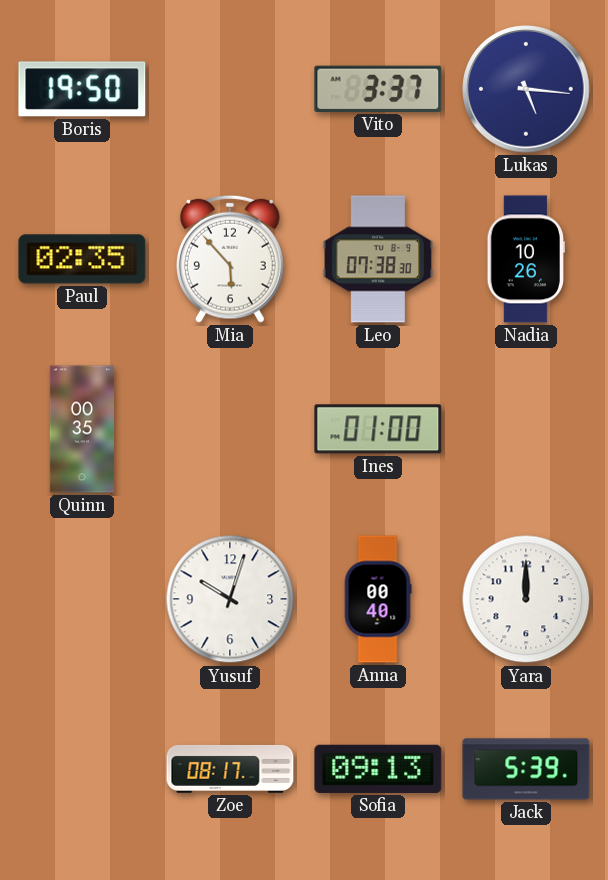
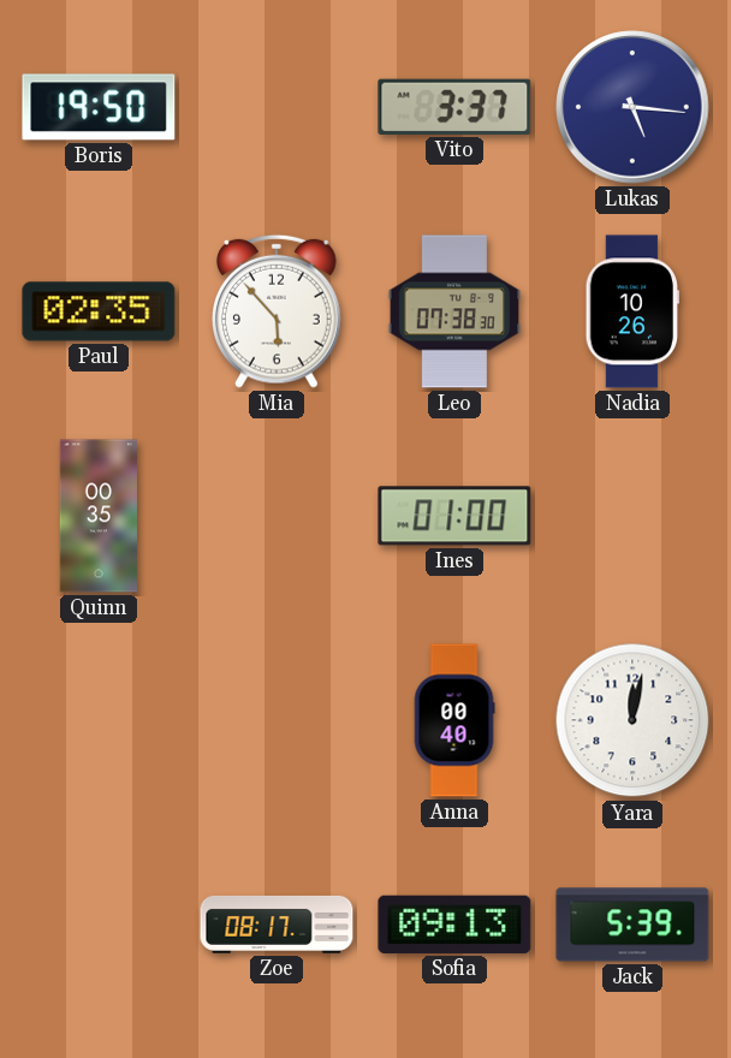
Yusuf: 10:03 -> none (230, 599)
Yara: 12:00 -> 12:02 (632, 720)
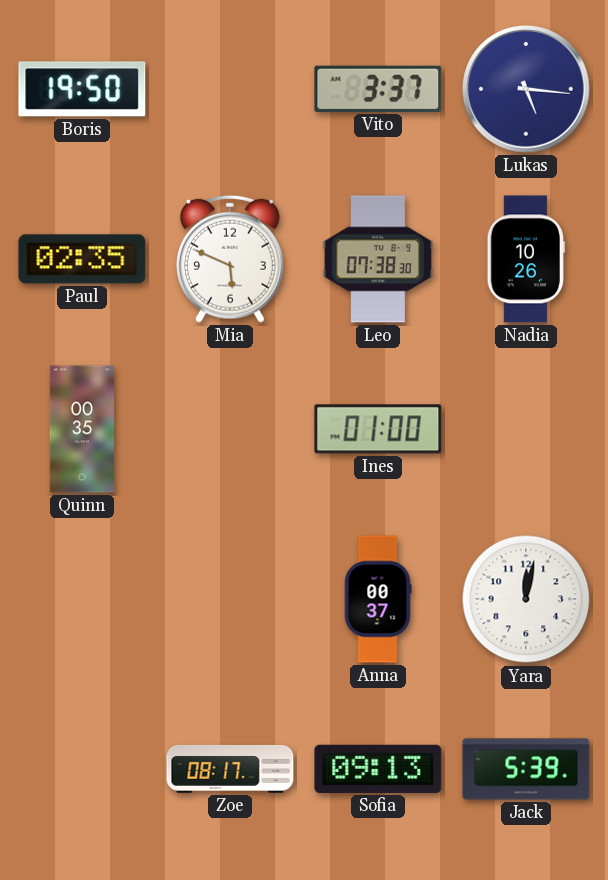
Mia: 5:53 -> 5:49 (231, 259)
Anna: 00:40 -> 00:37 (378, 599)
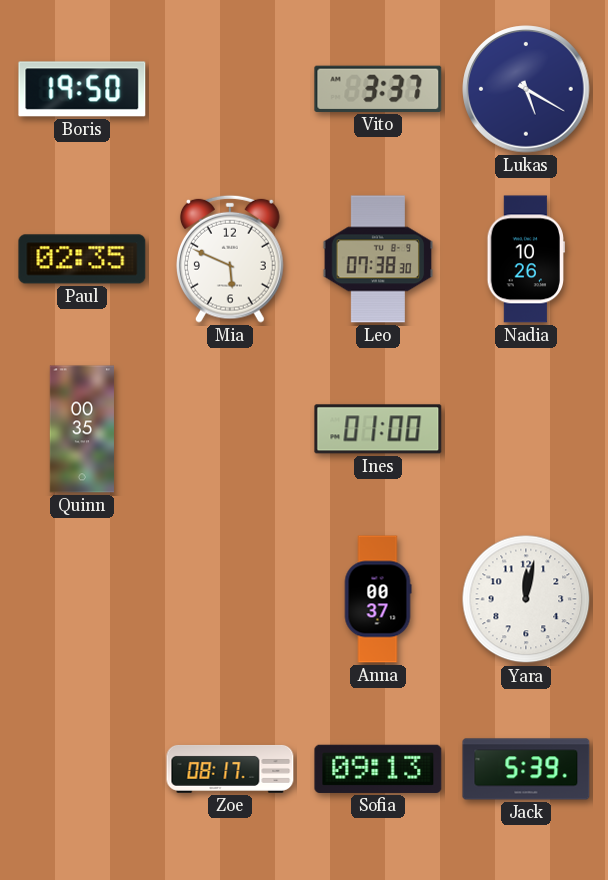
Lukas: 5:16 -> 5:20 (526, 89)
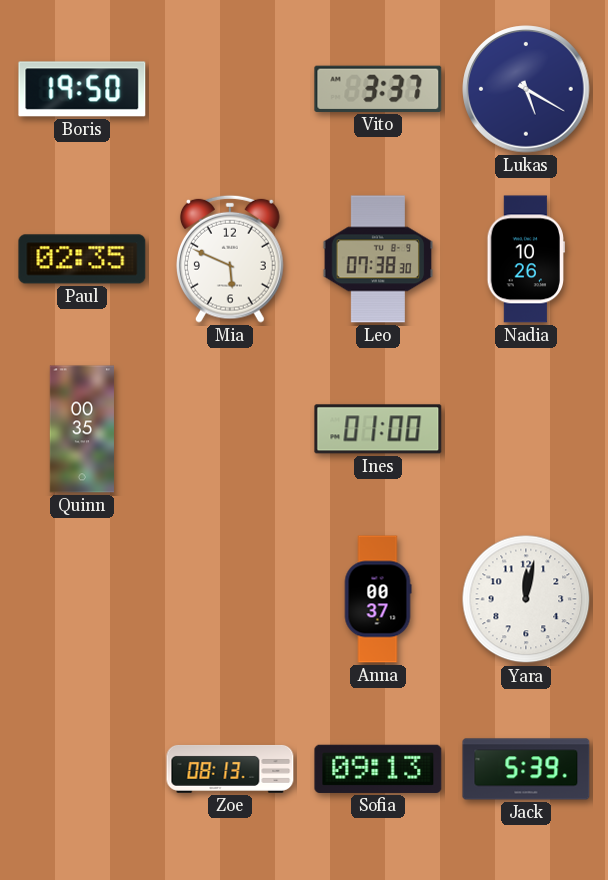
Zoe: 08:17 -> 08:13 (230, 769)
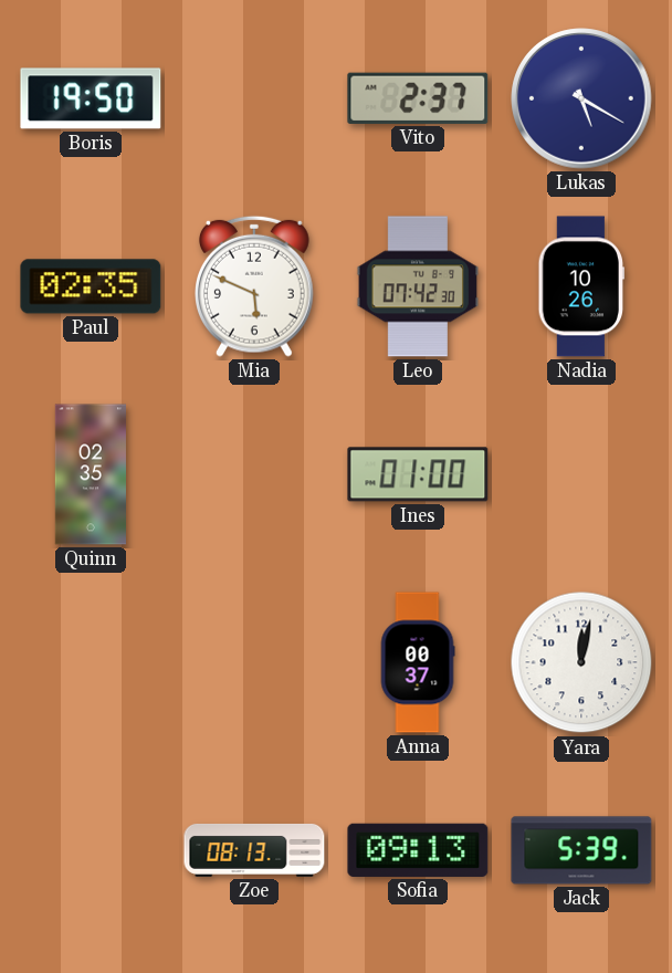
Vito: 3:37 -> 2:37 (418, 98)
Leo: 07:38 -> 07:42 (418, 286)
Quinn: 00:35 -> 02:35 (91, 474)
